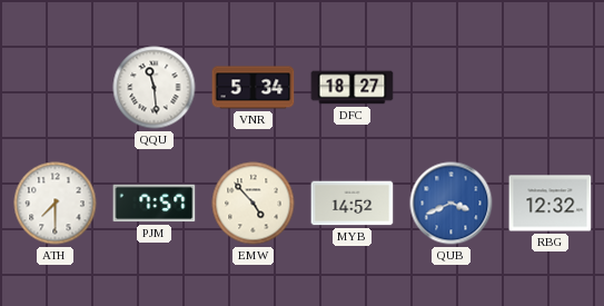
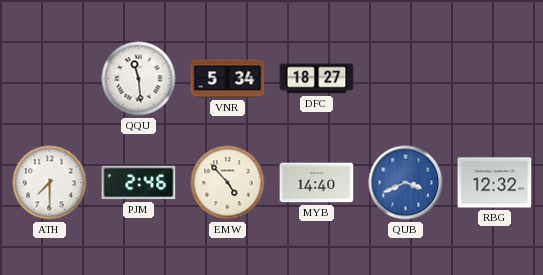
PJM: 7:57 -> 2:46 (139, 183)
MYB: 14:52 -> 14:40 (317, 183)
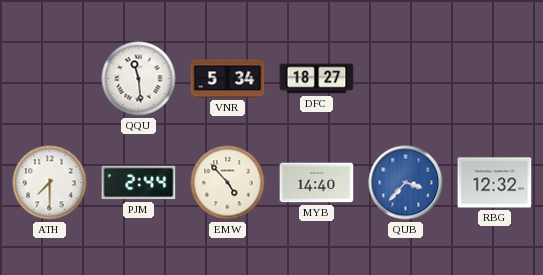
PJM: 2:46 -> 2:44 (139, 183)
QUB: 3:41 -> 3:37 (406, 183)
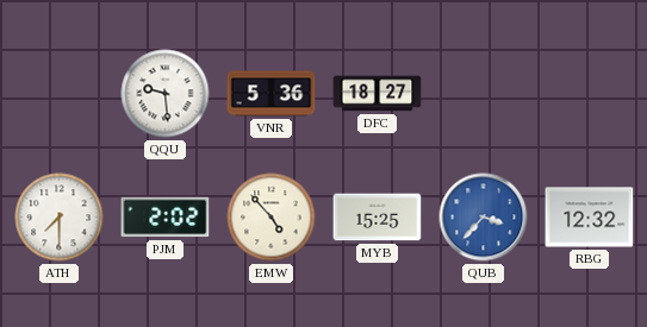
QQU: 11:29 -> 9:29 (166, 94)
VNR: 5:34 -> 5:36 (272, 94)
PJM: 2:44 -> 2:02 (166, 218)
MYB: 14:40 -> 15:25 (378, 218)
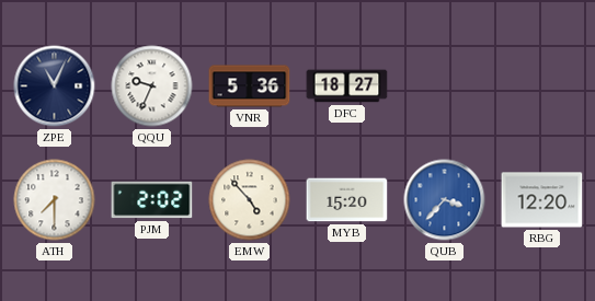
ZPE: none -> 11:04 (55, 86)
QQU: 9:29 -> 9:34 (152, 86)
MYB: 15:25 -> 15:20 (347, 200)
RBG: 12:32 -> 12:20 (542, 200)
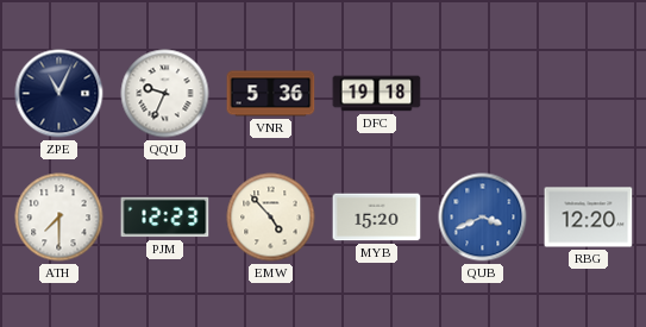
DFC: 18:27 -> 19:18 (377, 94)
PJM: 2:02 -> 12:23 (165, 218)
QUB: 3:37 -> 3:41 (483, 218)
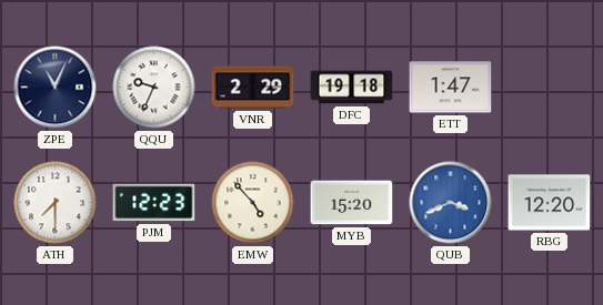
VNR: 5:36 -> 2:29 (253, 88)
ETT: none -> 1:47 (451, 88)
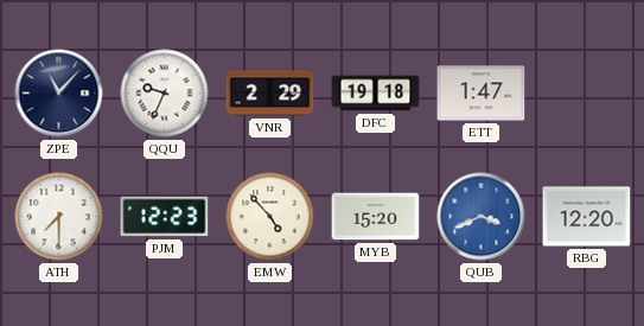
ZPE: 11:04 -> 11:07 (59, 94)
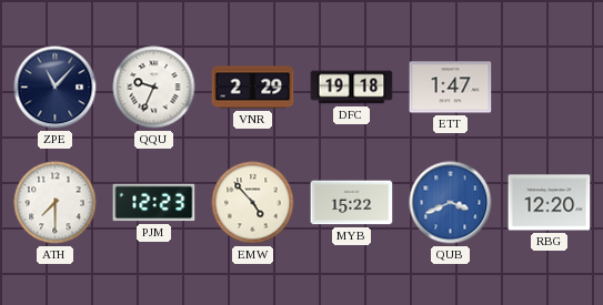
MYB: 15:20 -> 15:22 (352, 203)
